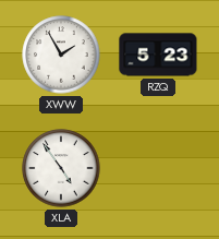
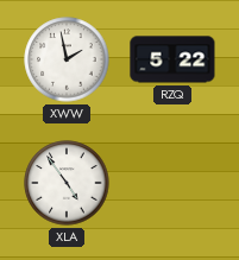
XWW: 1:55 -> 1:58 (67, 59)
RZQ: 5:23 -> 5:22 (172, 59)
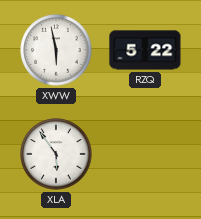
XWW: 1:58 -> 5:58 (56, 50)
XLA: 4:54 -> 5:54 (56, 154)
